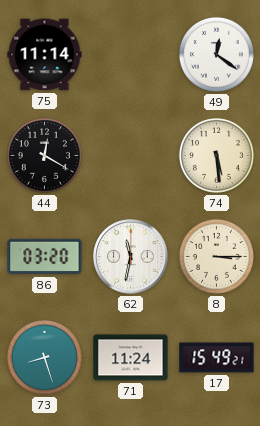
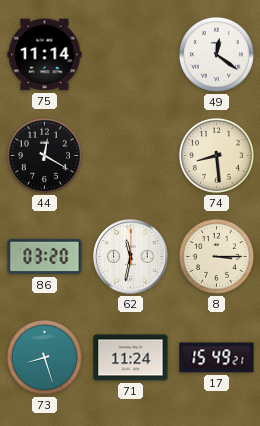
74: 5:29 -> 8:29 (216, 155)
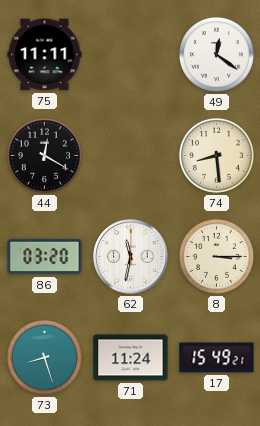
75: 11:14 -> 11:11 (45, 55)
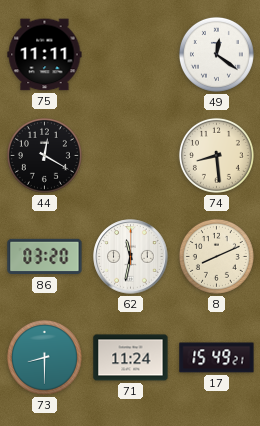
8: 3:15 -> 8:11 (216, 256)
73: 8:27 -> 8:30 (44, 357)
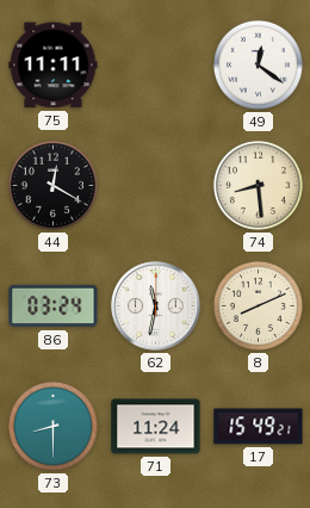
86: 03:20 -> 03:24 (54, 306)
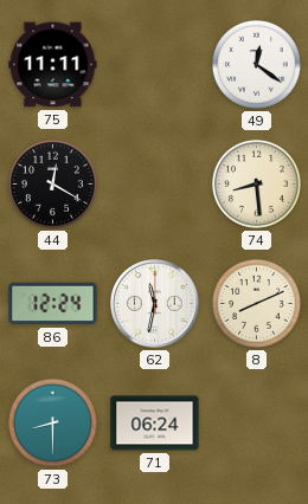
86: 03:24 -> 12:24 (53, 304)
71: 11:24 -> 06:24 (155, 424)
17: 15:49 -> none (259, 427)
